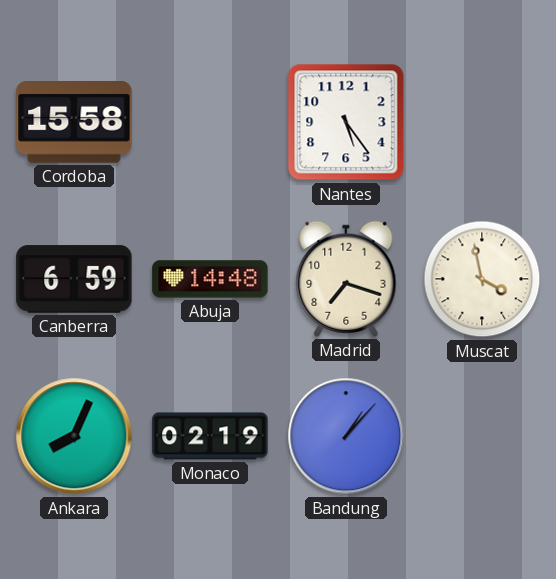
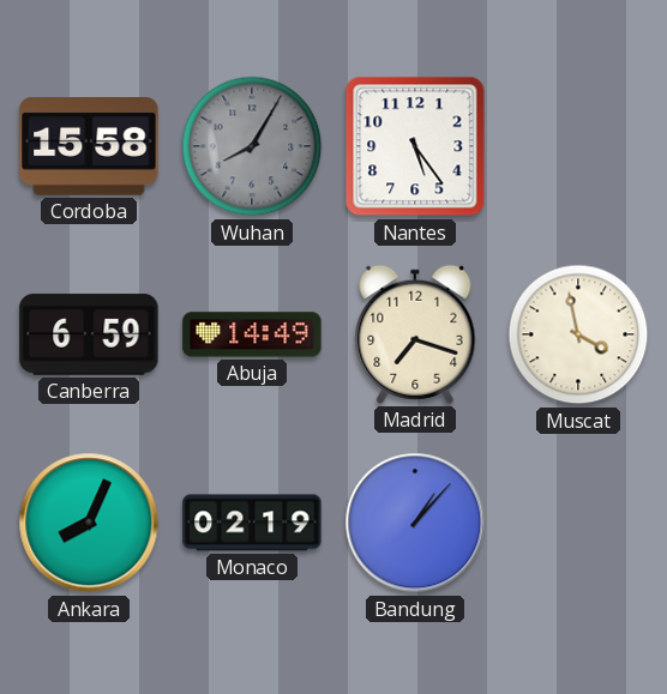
Wuhan: none -> 8:05 (252, 146)
Abuja: 14:48 -> 14:49 (252, 334)
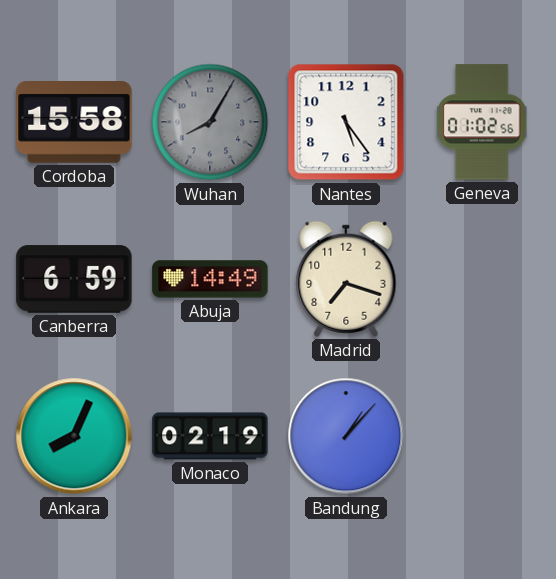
Geneva: none -> 01:02 (482, 122)
Muscat: 3:58 -> none (578, 334)
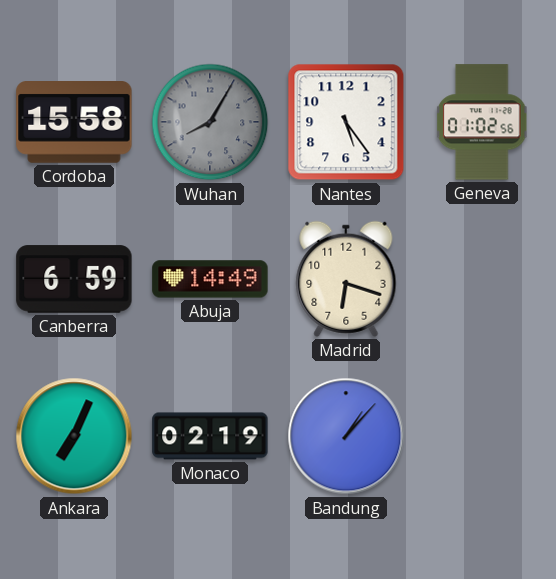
Madrid: 7:18 -> 6:18 (346, 279)
Ankara: 8:04 -> 7:04 (74, 436)
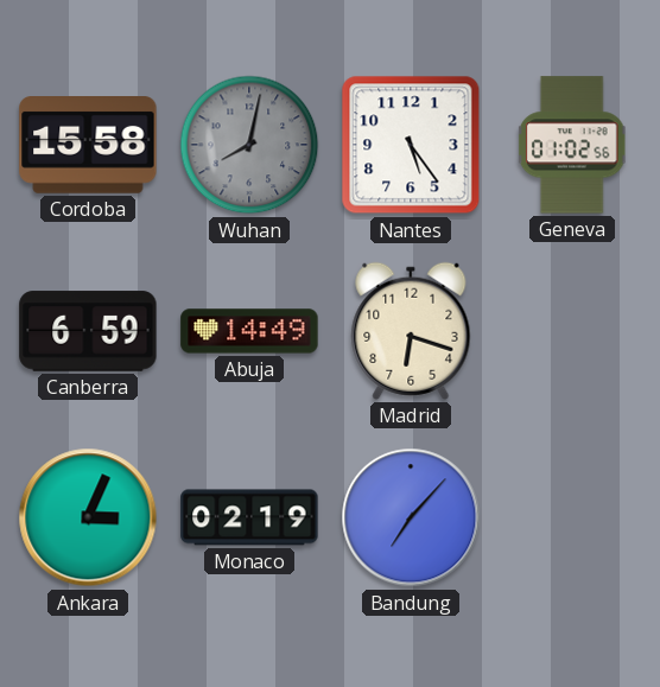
Wuhan: 8:05 -> 8:02 (249, 145)
Ankara: 7:04 -> 3:04 (88, 517)
Bandung: 1:07 -> 7:07 (411, 517)
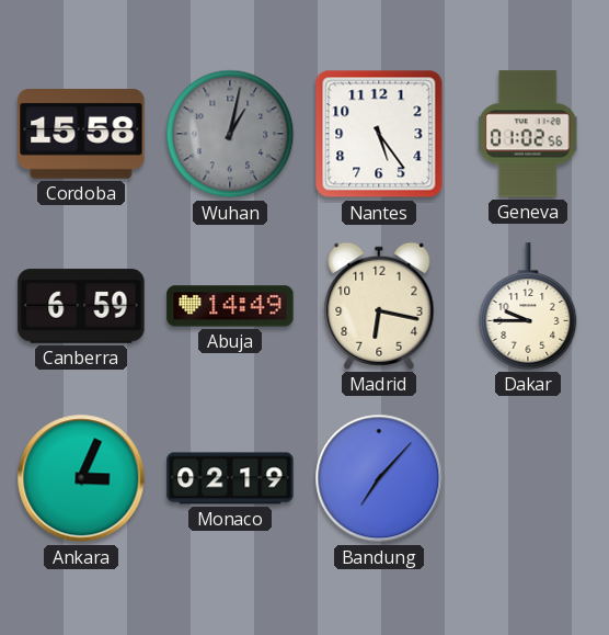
Wuhan: 8:02 -> 1:02 (230, 134)
Madrid: 6:18 -> 6:17 (379, 306)
Dakar: none -> 9:45 (528, 306)
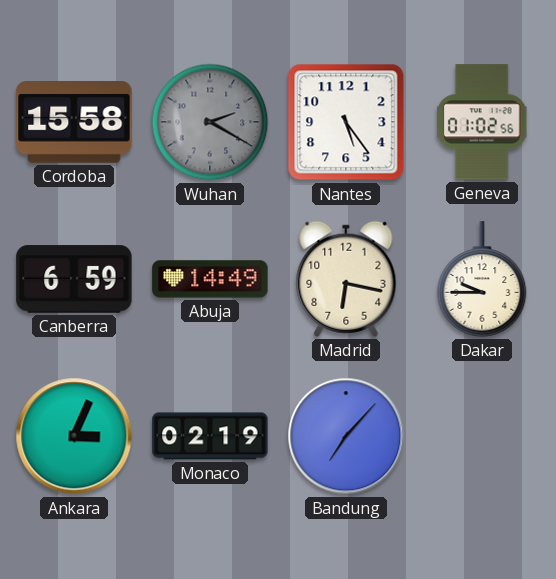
Wuhan: 1:02 -> 2:20 (210, 122)
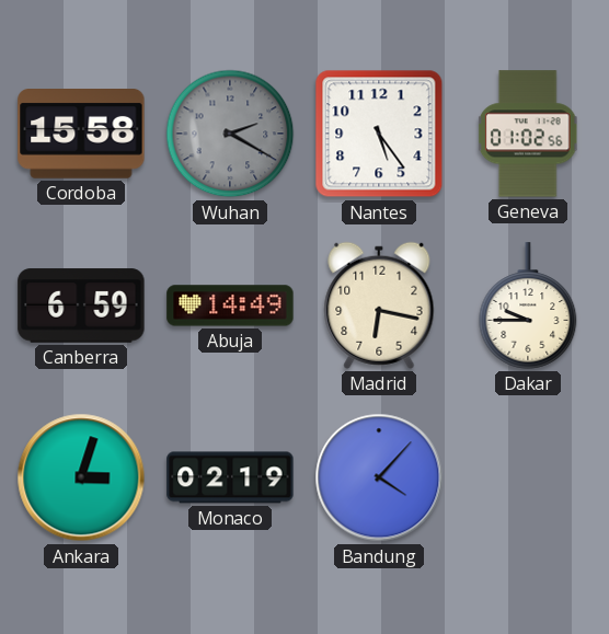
Ankara: 3:04 -> 3:03 (81, 477)
Bandung: 7:07 -> 4:07 (379, 477)
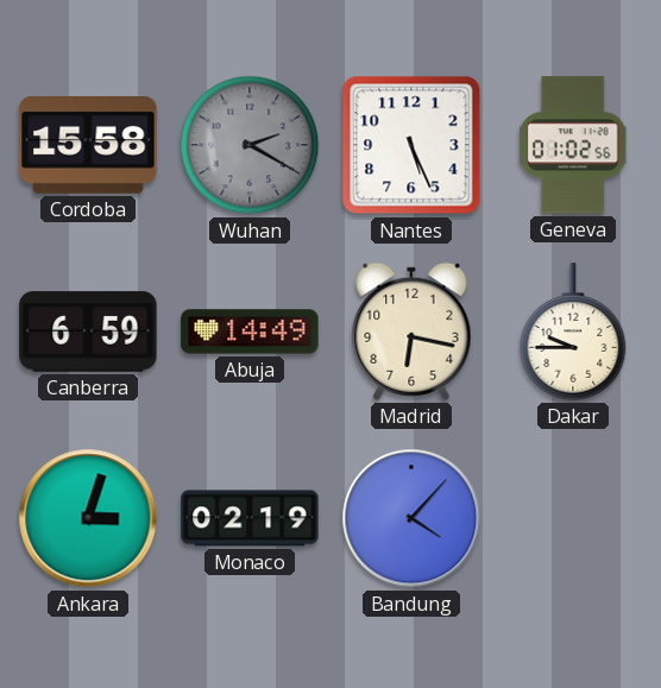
Nantes: 5:24 -> 5:26 (411, 145)
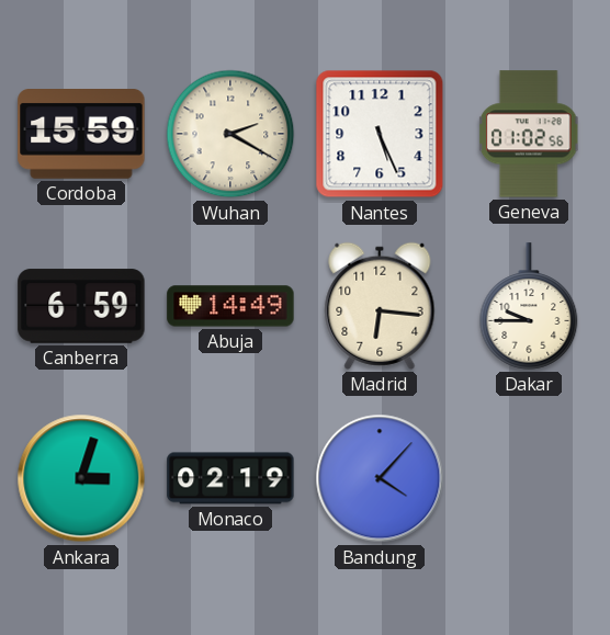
Cordoba: 15:58 -> 15:59 (81, 135)
Wuhan dial: grey -> cream (230, 134)
Madrid: 6:17 -> 6:16 (380, 306)
